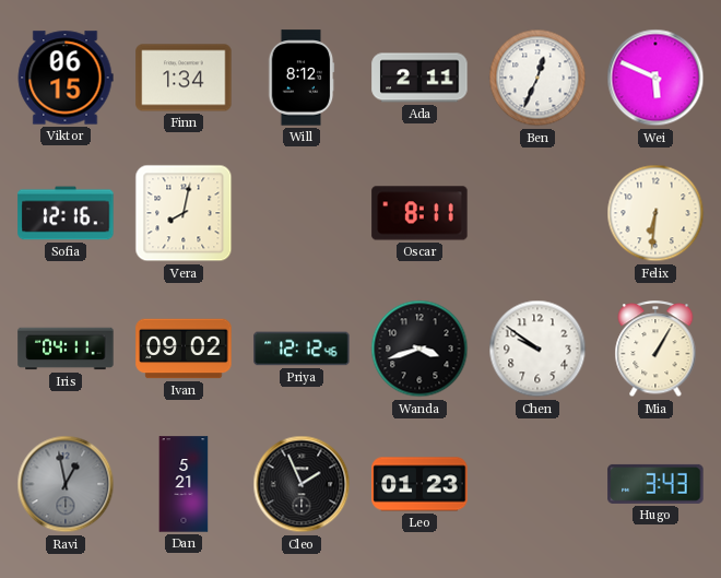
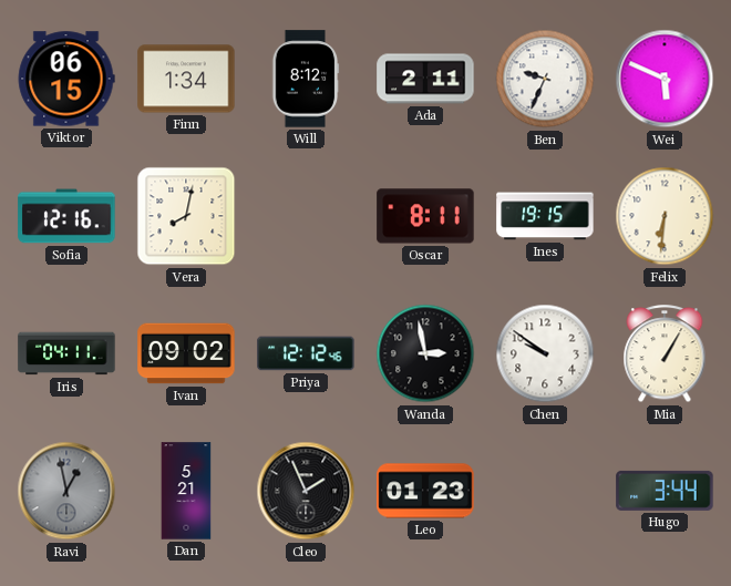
Ben: 12:34 -> 9:34 (545, 79)
Ines: none -> 19:15 (545, 216)
Wanda: 3:42 -> 2:58 (425, 353)
Hugo: 3:43 -> 3:44 (665, 491)
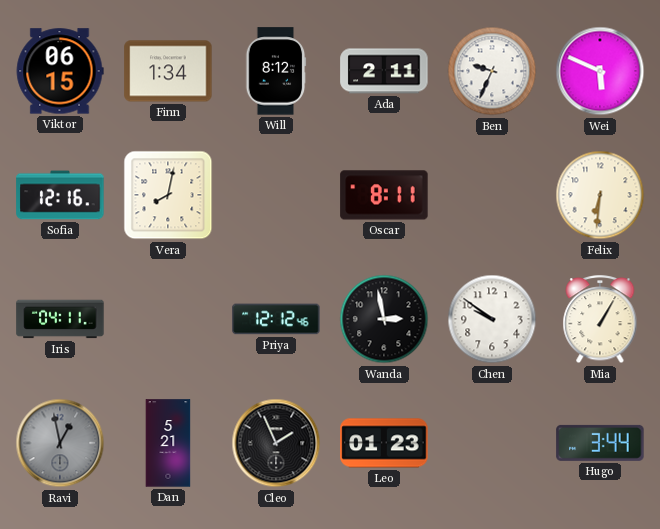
Ines: 19:15 -> none (545, 216)
Ivan: 09:02 -> none (186, 353)
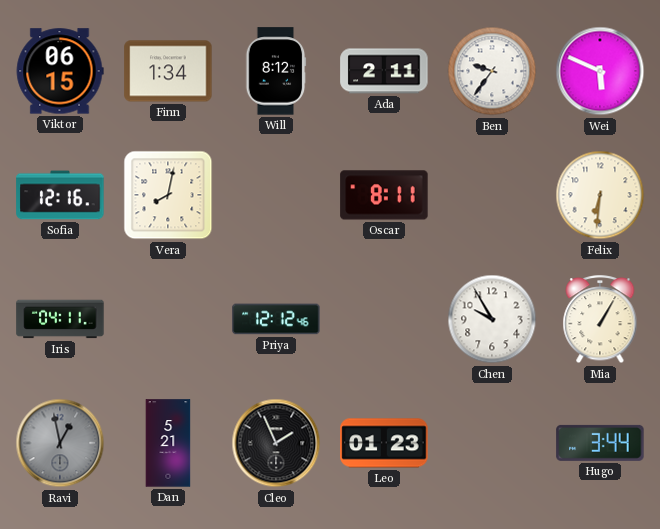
Ben: 9:34 -> 9:36 (492, 71)
Wanda: 2:58 -> none (384, 319)
Chen: 9:51 -> 9:55 (492, 319)
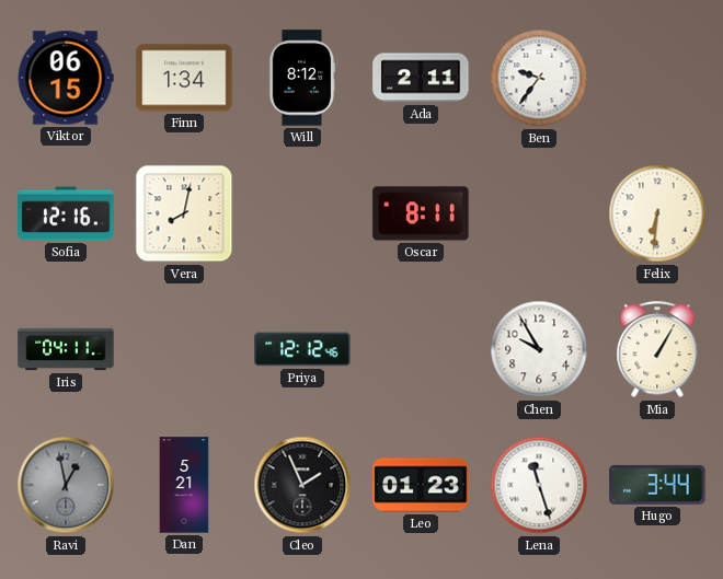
Wei: 5:49 -> none (600, 71)
Lena: none -> 11:27 (539, 485)
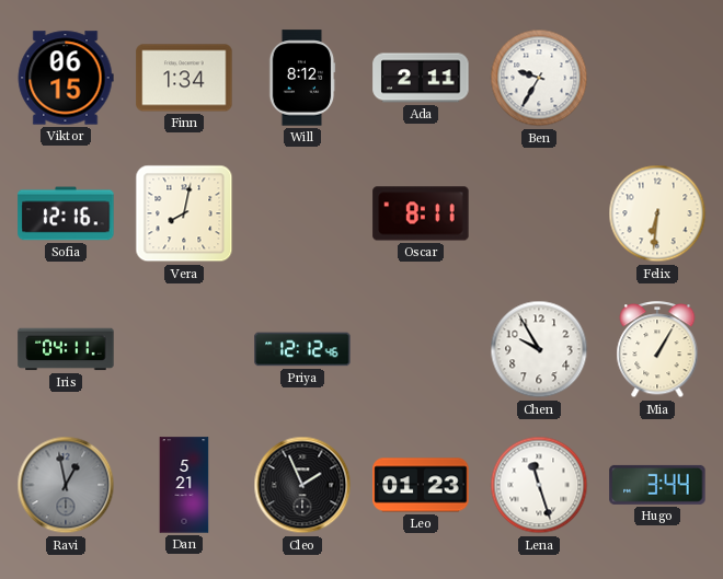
Ben: 9:36 -> 9:35 (539, 78)
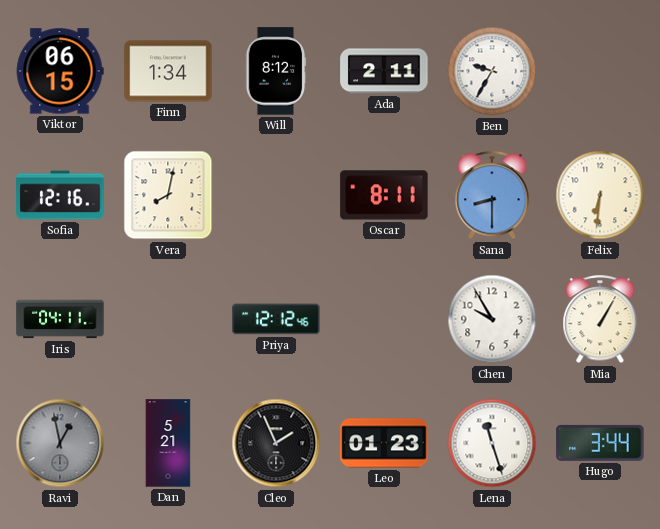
Sana: none -> 8:30 (492, 196)
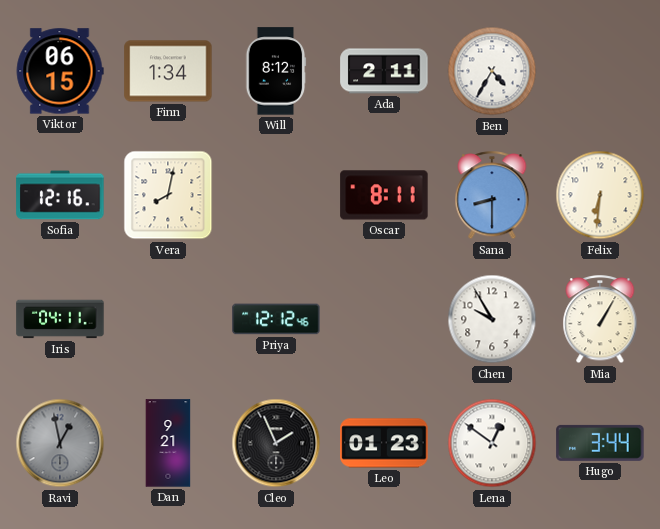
Ben: 9:35 -> 4:35 (492, 71)
Dan: 5:21 -> 9:21 (168, 443)
Lena: 11:27 -> 12:51 (492, 443)
